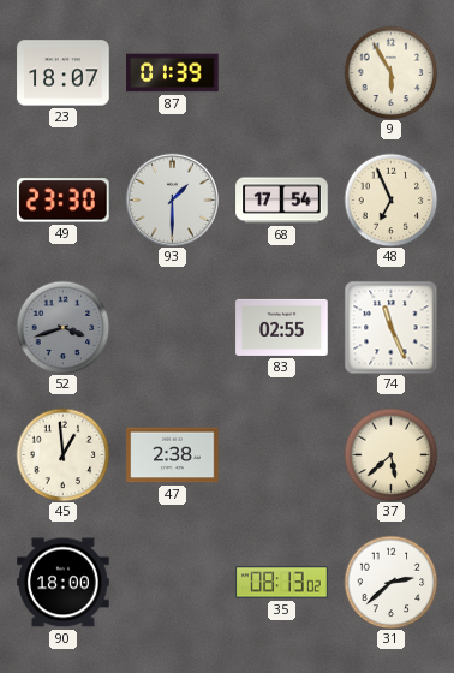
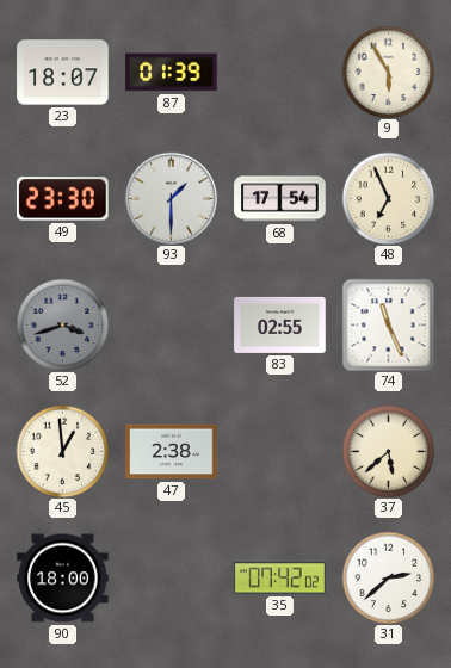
35: 08:13 -> 07:42 (280, 579)
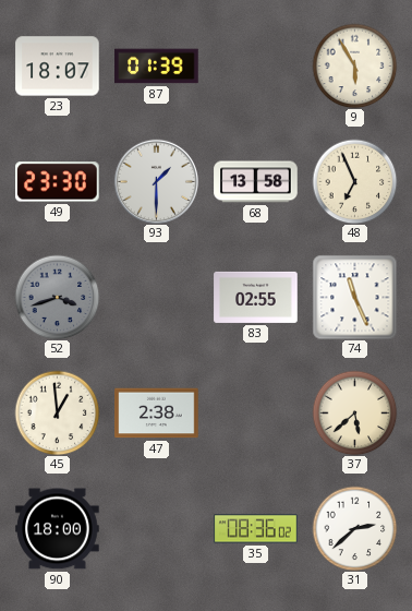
68: 17:54 -> 13:58 (256, 182)
35: 07:42 -> 08:36 (256, 529)
